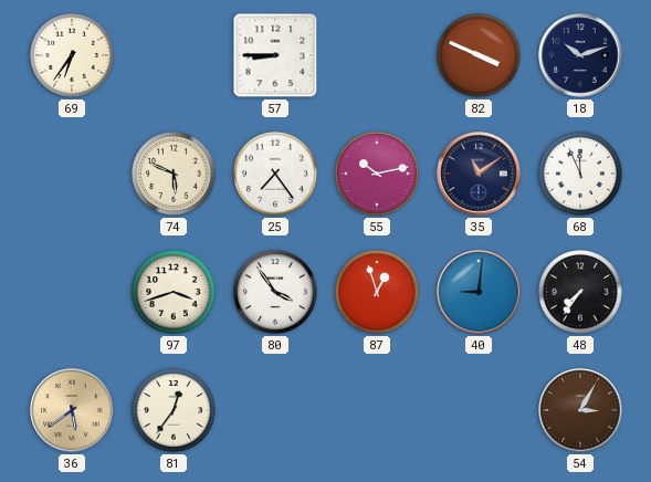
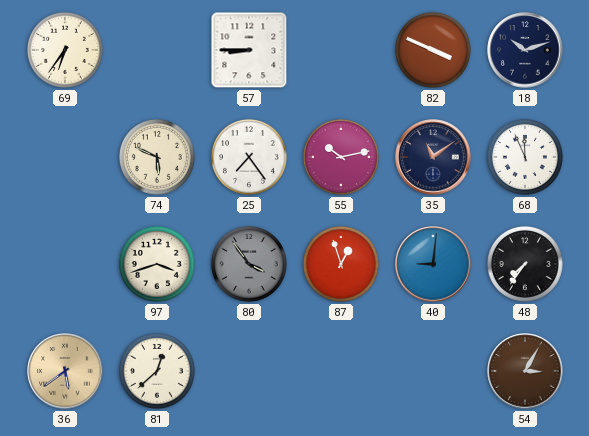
80 dial: white -> grey (249, 264)
81: 12:36 -> 12:38 (157, 371)
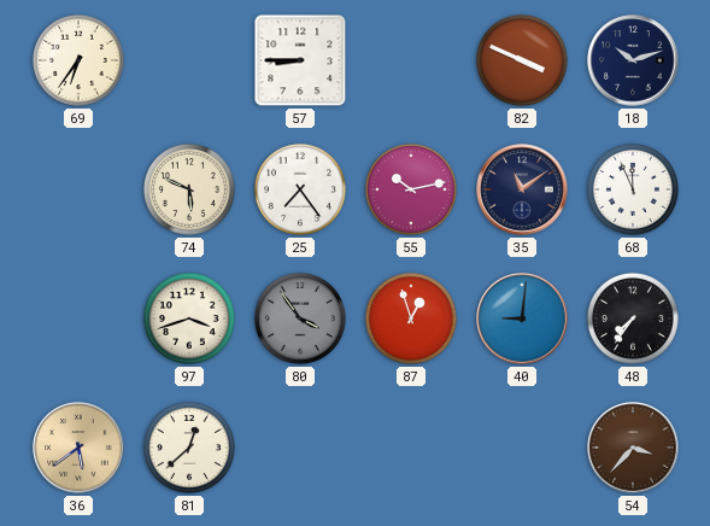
54: 3:05 -> 3:37 (633, 448)
